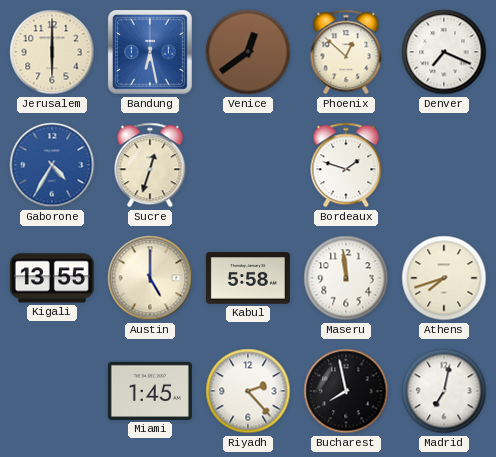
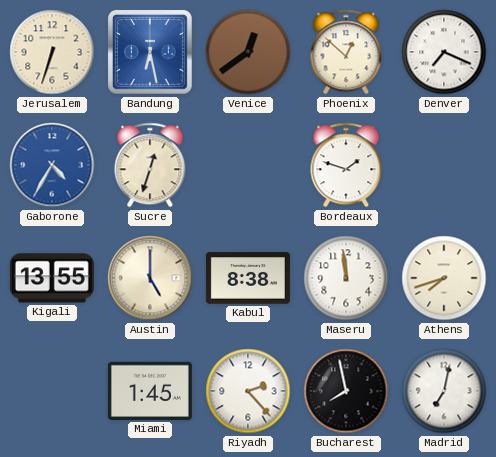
Jerusalem: 6:00 -> 6:33 (52, 52)
Kabul: 5:58 -> 8:38 (248, 278)
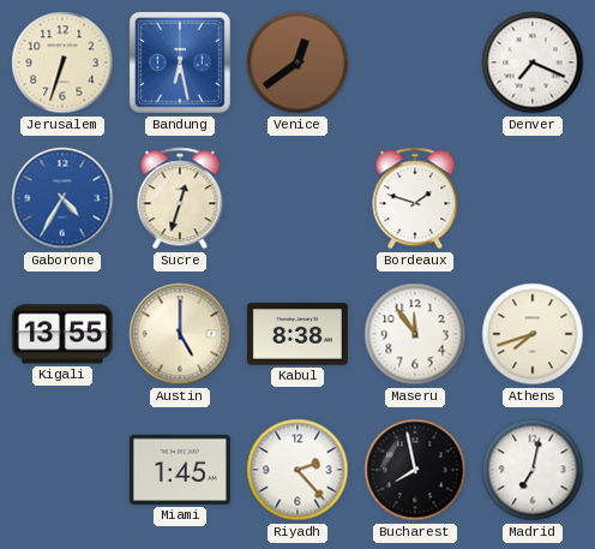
Phoenix: 12:52 -> none (346, 52)
Maseru: 11:59 -> 11:54 (415, 334)
